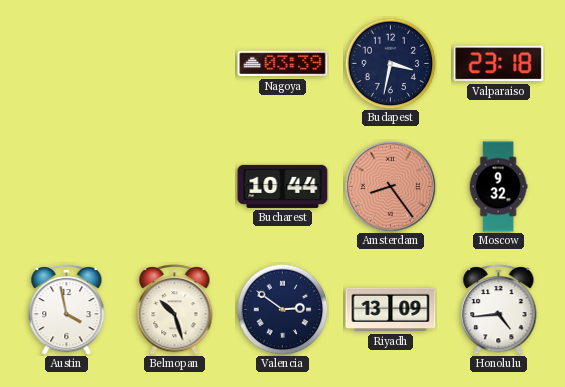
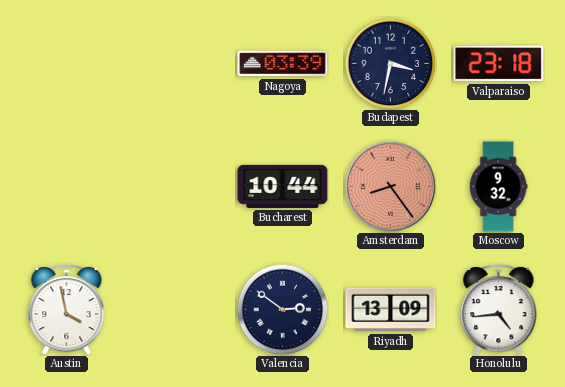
Belmopan: 10:27 -> none (175, 309)
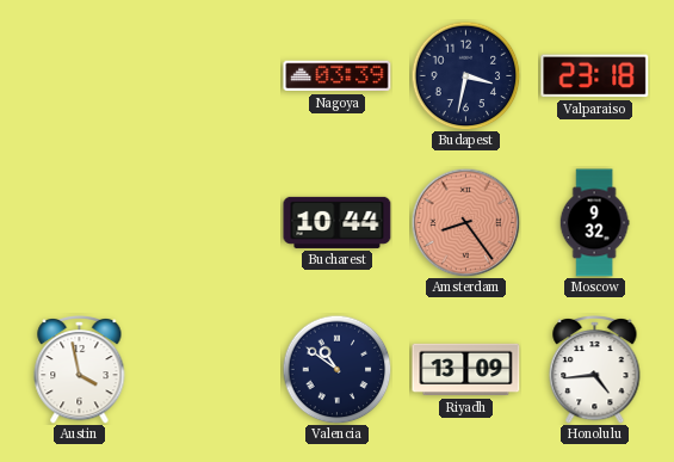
Valencia: 2:51 -> 10:51 (336, 369)
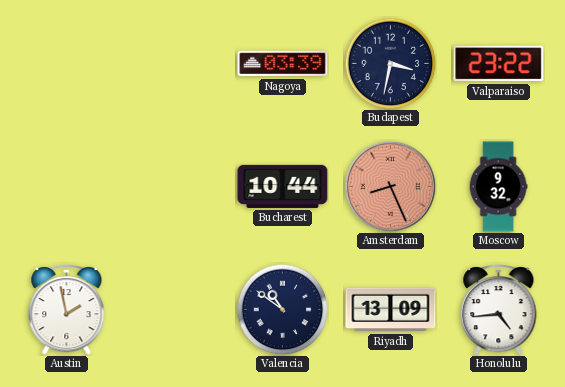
Valparaiso: 23:18 -> 23:22 (499, 64)
Amsterdam: 8:24 -> 8:26 (390, 186)
Austin: 3:58 -> 1:58 (67, 309)
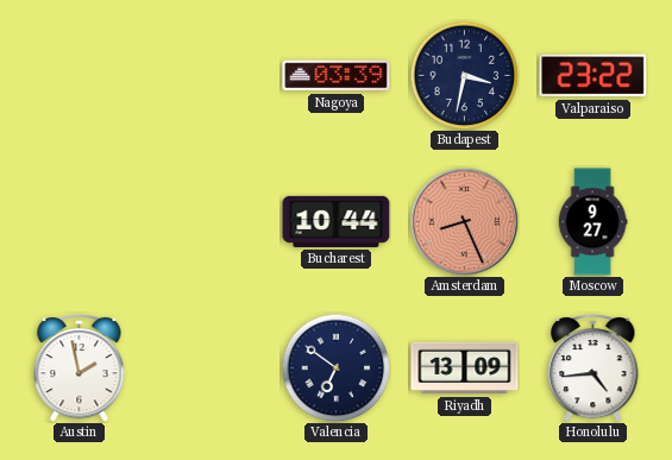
Moscow: 9:32 -> 9:27 (592, 222)
Valencia: 10:51 -> 6:51 (335, 367)
